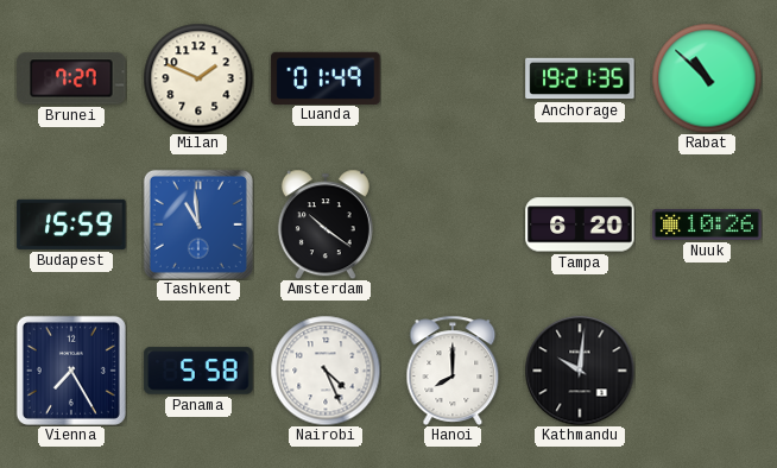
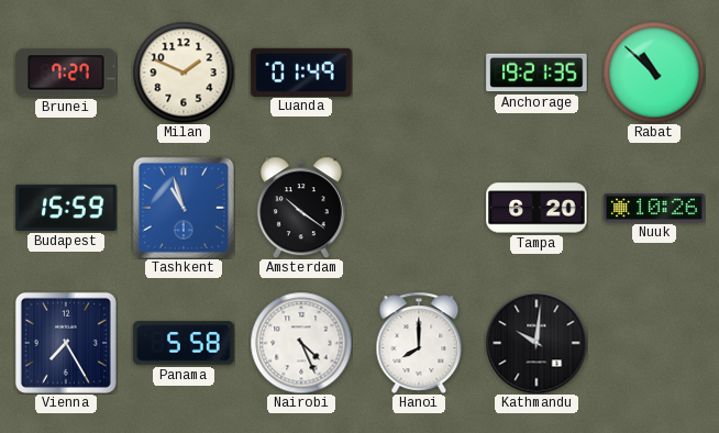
Tashkent: 10:59 -> 10:57 (184, 208)
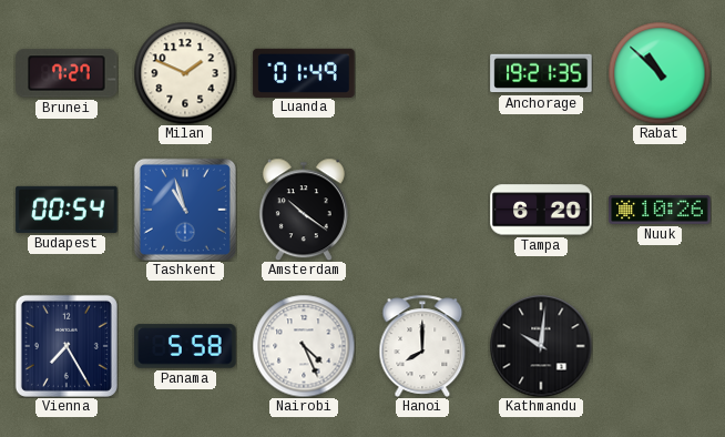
Budapest: 15:59 -> 00:54 (67, 210)
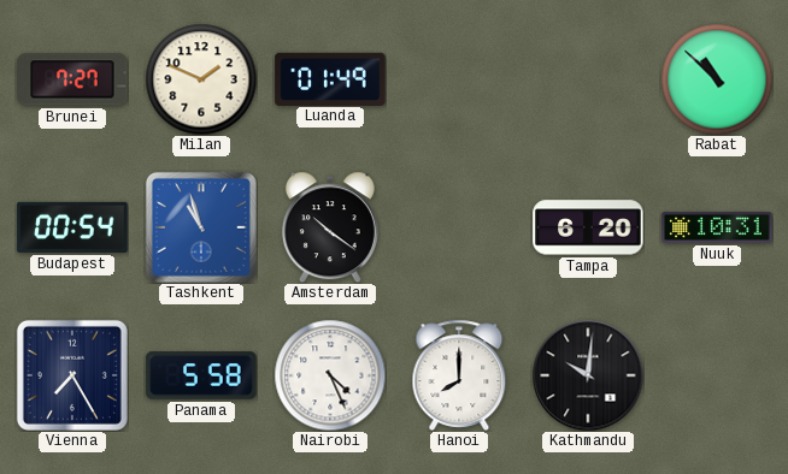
Anchorage: 19:21 -> none (541, 73)
Nuuk: 10:26 -> 10:31 (717, 227)
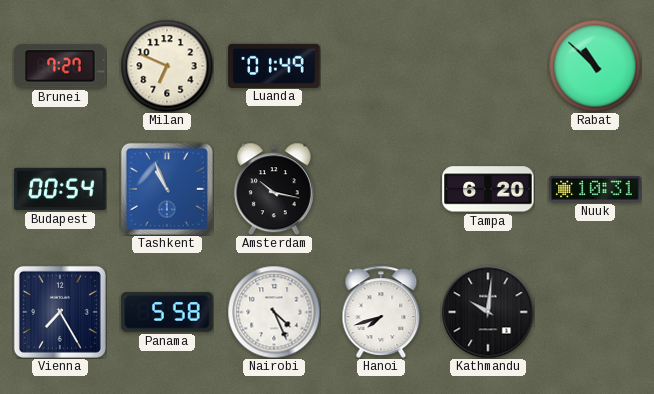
Milan: 1:49 -> 6:49 (167, 66)
Tashkent: 10:57 -> 10:56 (167, 189)
Amsterdam: 10:21 -> 10:17 (274, 189)
Hanoi: 8:00 -> 7:42 (381, 312)
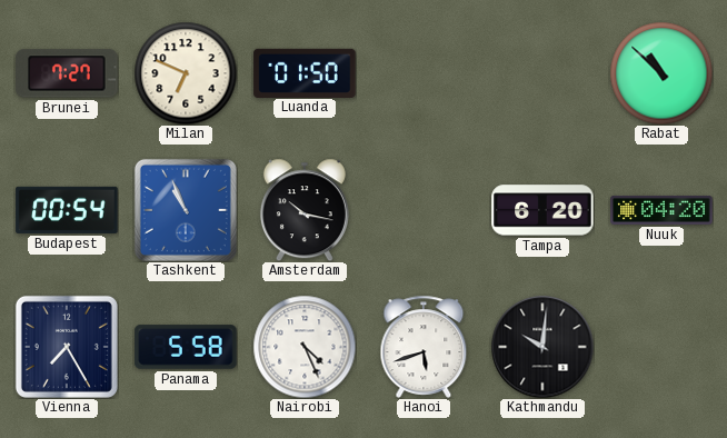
Luanda: 01:49 -> 01:50 (305, 72)
Nuuk: 10:31 -> 04:20 (661, 210)
Hanoi: 7:42 -> 5:42 (424, 347)
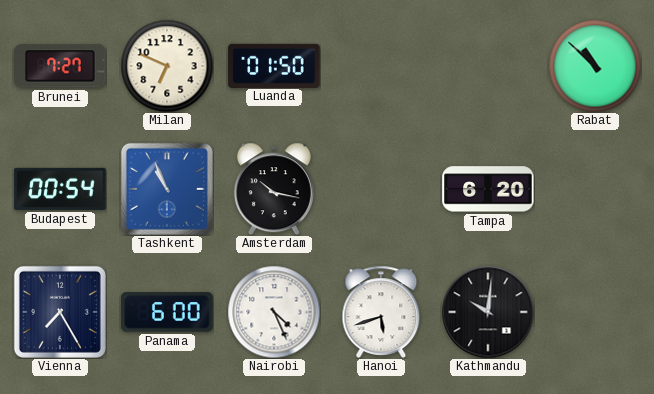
Nuuk: 04:20 -> none (661, 210)
Panama: 5:58 -> 6:00 (167, 312)
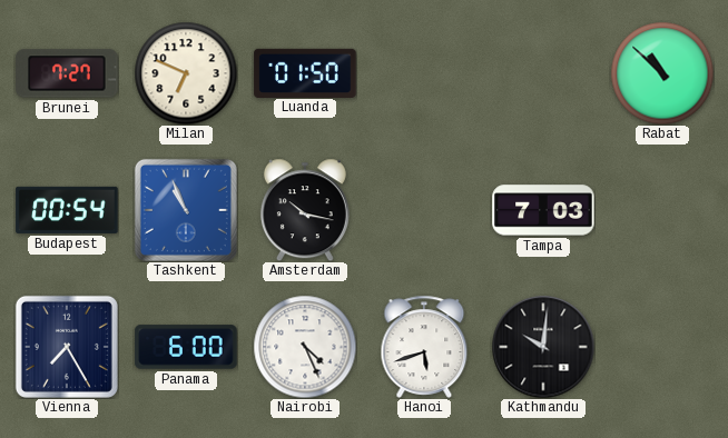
Tampa: 6:20 -> 7:03 (543, 210)
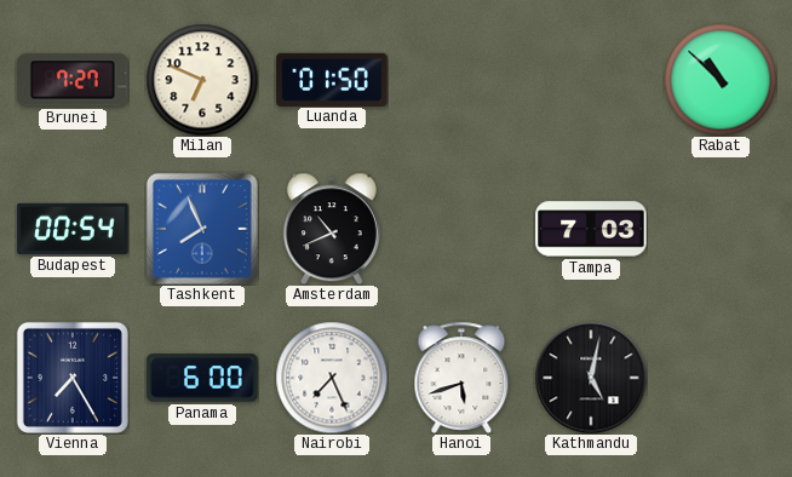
Tashkent: 10:56 -> 7:56 (202, 229)
Amsterdam: 10:17 -> 10:41 (332, 229)
Nairobi: 4:26 -> 7:26 (332, 378)
Kathmandu: 10:01 -> 5:02 (591, 378)
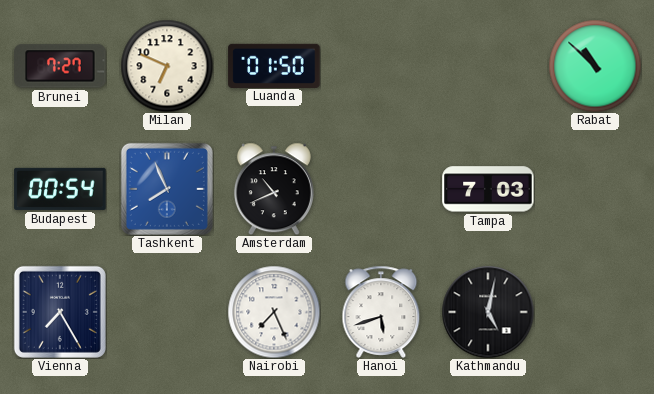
Panama: 6:00 -> none (202, 378)
